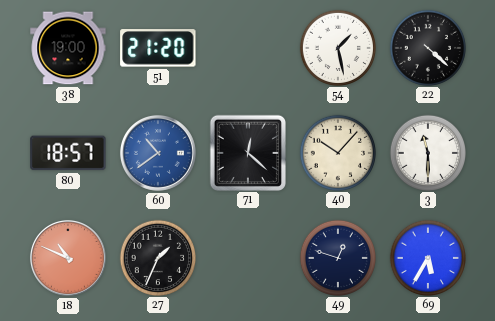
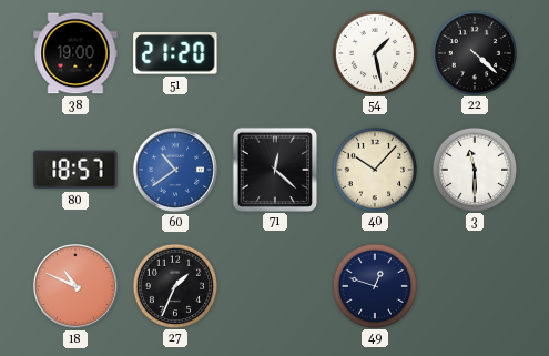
69: 5:35 -> none (427, 257)
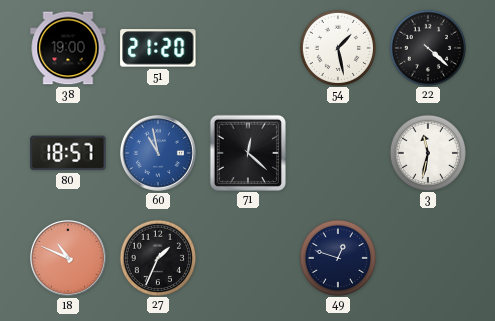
60: 10:39 -> 10:58 (158, 153)
40: 10:07 -> none (374, 169)
3: 11:30 -> 11:32 (427, 152)
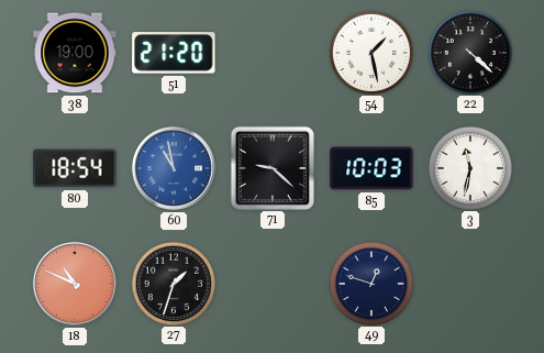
80: 18:57 -> 18:54 (75, 168)
71: 12:22 -> 9:22 (271, 167)
85: none -> 10:03 (371, 168)
27: 1:34 -> 1:33 (173, 283)
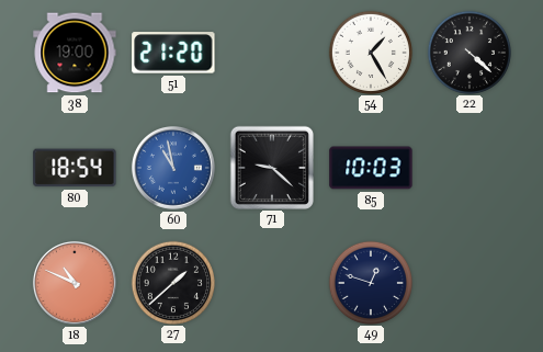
54: 1:28 -> 1:25 (370, 52)
3: 11:32 -> none (469, 167)
27: 1:33 -> 1:38 (172, 282)
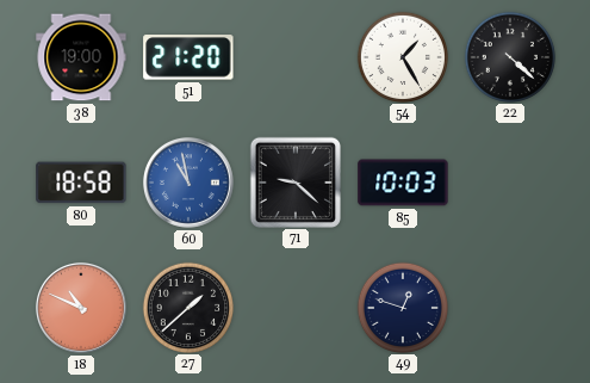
80: 18:54 -> 18:58 (81, 183)
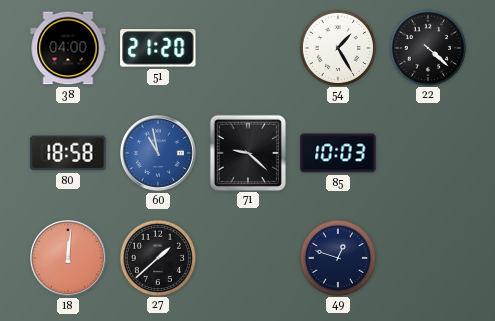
38: 19:00 -> 04:00 (68, 48)
18: 10:49 -> 12:01 (68, 258)
